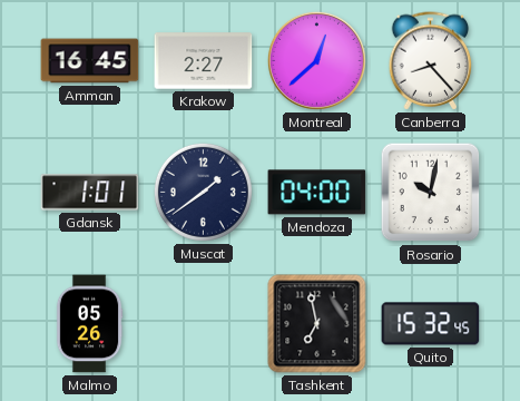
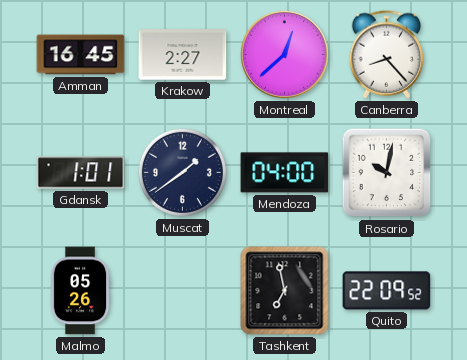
Quito: 15:32 -> 22:09 (387, 291)
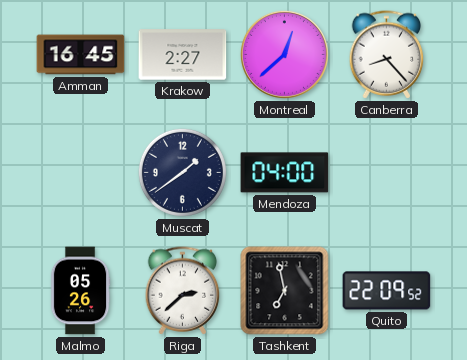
Gdansk: 1:01 -> none (81, 173)
Rosario: 10:02 -> none (387, 173)
Riga: none -> 2:38 (183, 291)
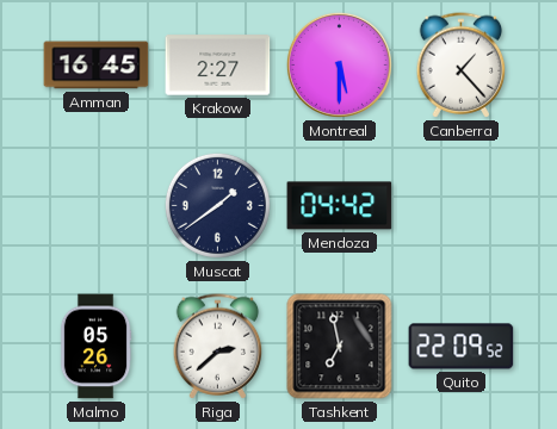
Montreal: 12:38 -> 5:30 (339, 64)
Canberra: 8:23 -> 1:23 (462, 66)
Mendoza: 04:00 -> 04:42 (340, 206)
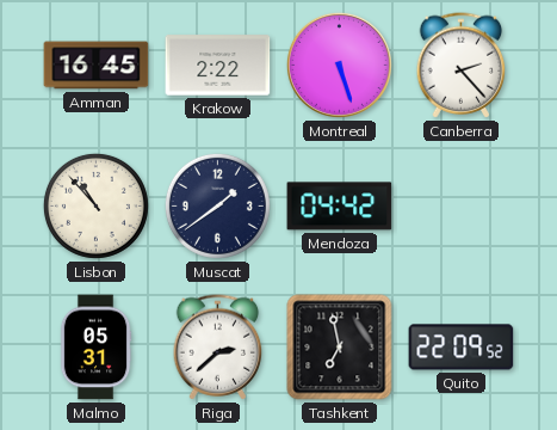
Krakow: 2:27 -> 2:22 (218, 66)
Montreal: 5:30 -> 5:27 (339, 64)
Canberra: 1:23 -> 2:23 (462, 66)
Lisbon: none -> 10:53 (95, 205)
Malmo: 05:26 -> 05:31 (95, 348)
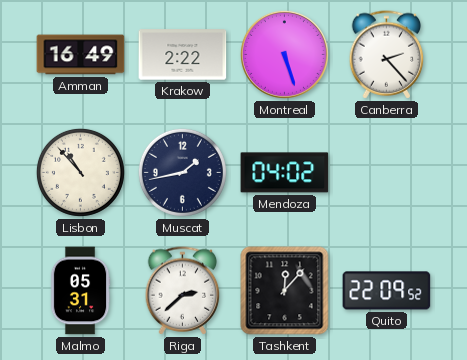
Amman: 16:45 -> 16:49 (81, 55)
Muscat: 1:39 -> 1:43 (182, 172)
Mendoza: 04:42 -> 04:02 (285, 173)
Tashkent: 6:58 -> 12:07 (285, 291)
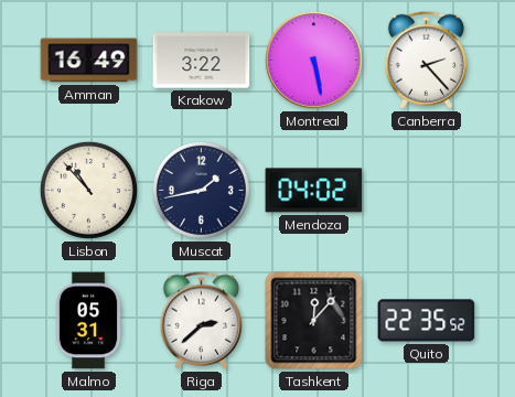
Krakow: 2:22 -> 3:22 (202, 61)
Montreal: 5:27 -> 5:28 (313, 60)
Quito: 22:09 -> 22:35 (427, 321)
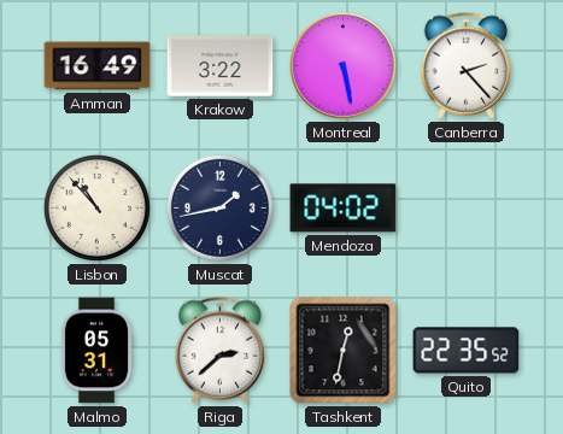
Tashkent: 12:07 -> 12:32 (344, 351)
